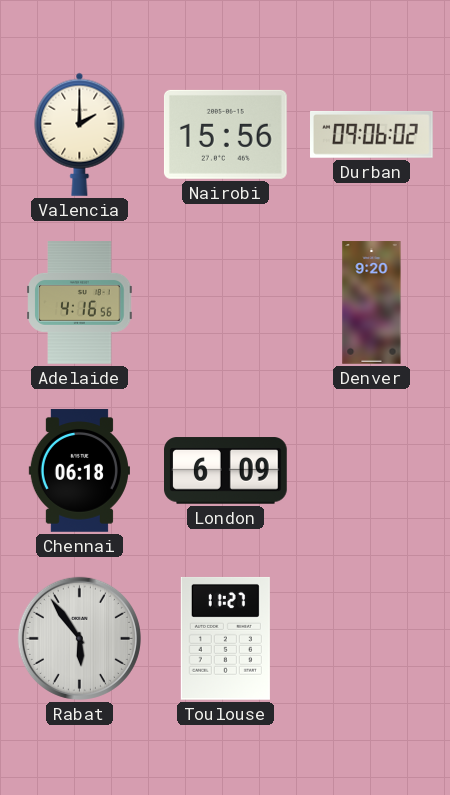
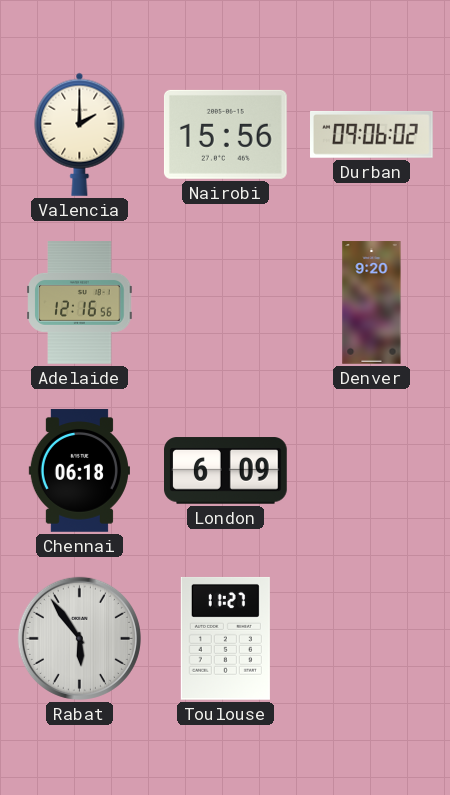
Adelaide: 4:16 -> 12:16 (80, 303)
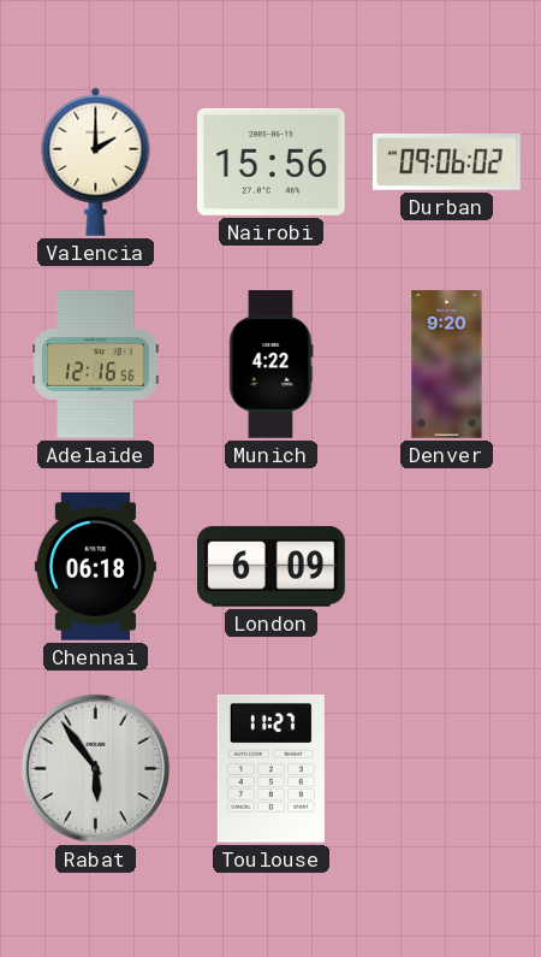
Munich: none -> 4:22 (270, 365)
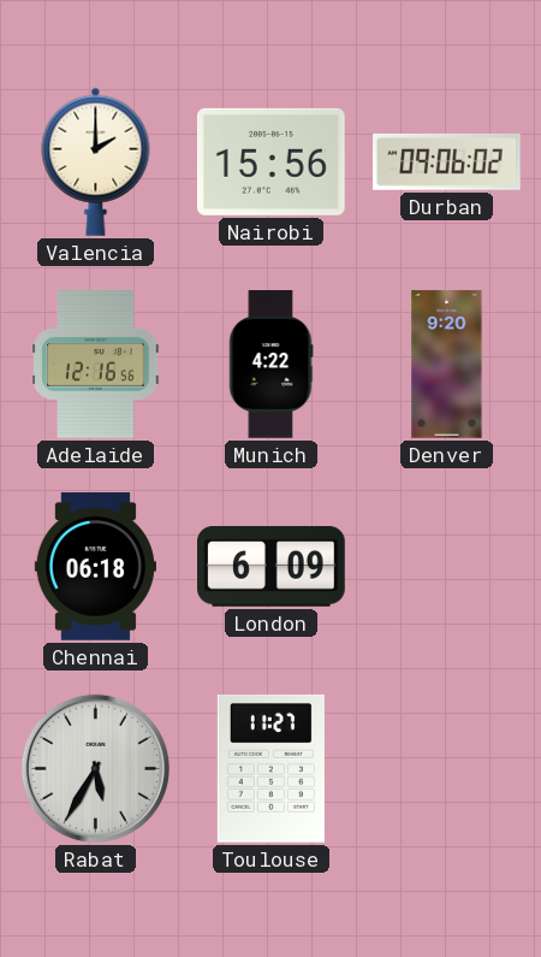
Rabat: 5:54 -> 5:35 (95, 768)
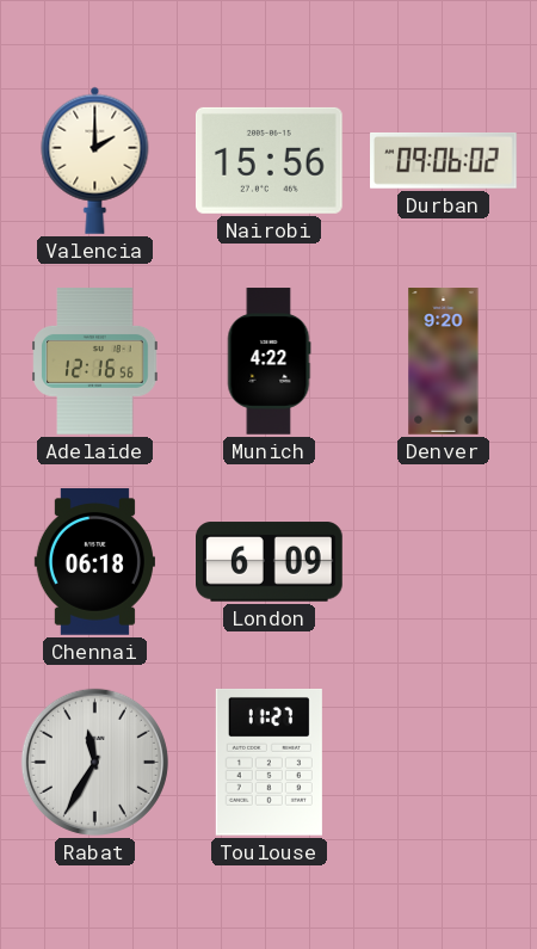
Rabat: 5:35 -> 11:35 (94, 762)
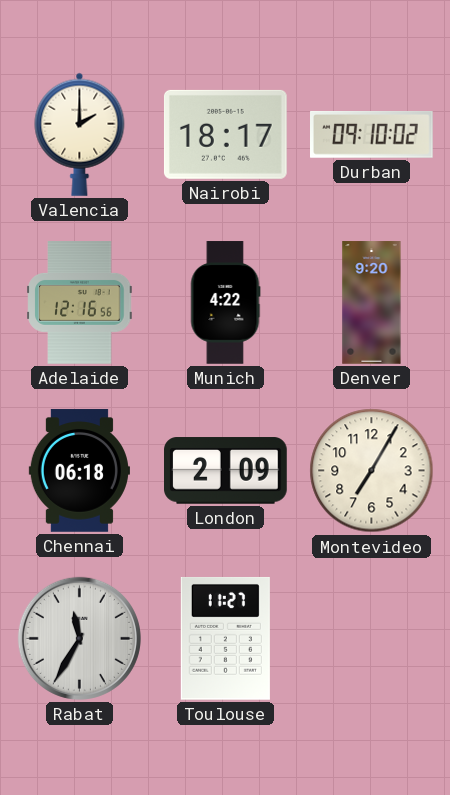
Nairobi: 15:56 -> 18:17 (226, 134)
Durban: 09:06 -> 09:10 (372, 134)
London: 6:09 -> 2:09 (226, 471)
Montevideo: none -> 7:05 (372, 471)
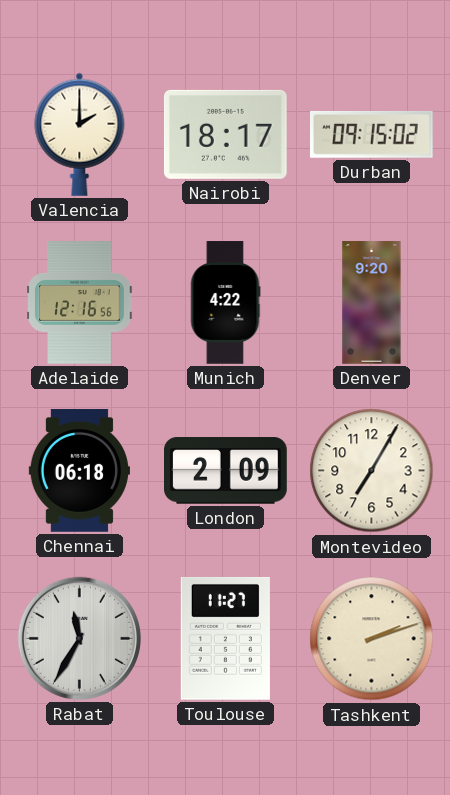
Durban: 09:10 -> 09:15 (372, 134)
Tashkent: none -> 2:12 (372, 639)
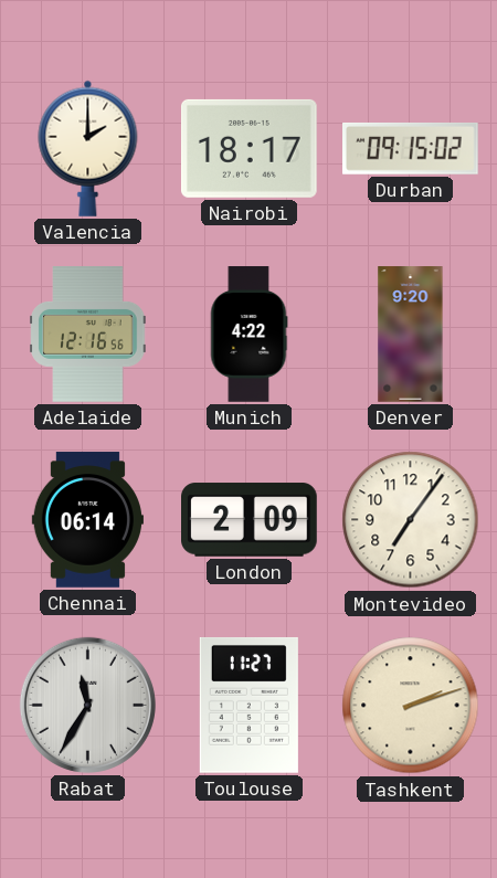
Chennai: 06:18 -> 06:14 (87, 520)
Montevideo: 7:05 -> 7:06 (411, 520)
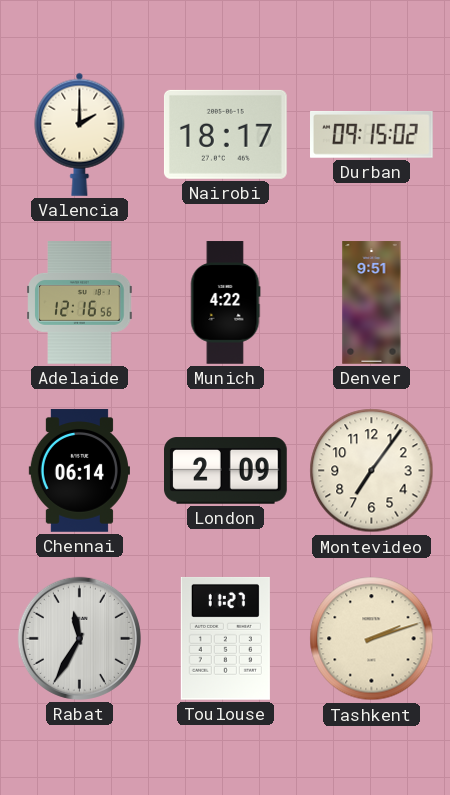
Denver: 9:20 -> 9:51 (372, 303)
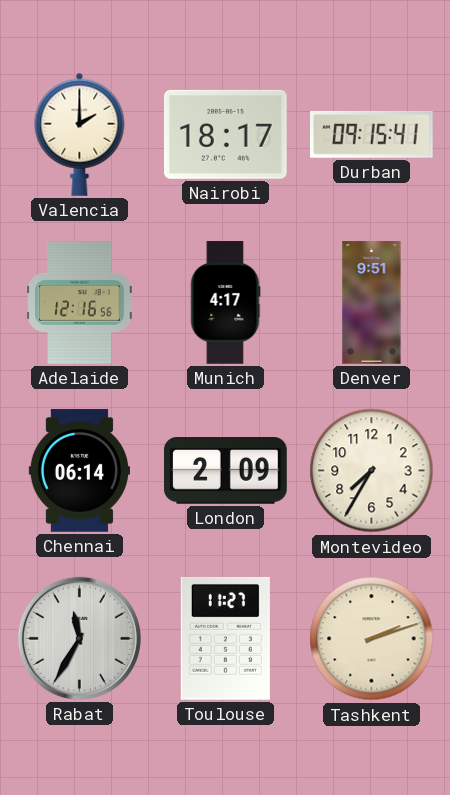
Durban: 09:15:02 -> 09:15:41 (372, 134)
Munich: 4:22 -> 4:17 (225, 303)
Montevideo: 7:06 -> 7:35 (372, 471)
